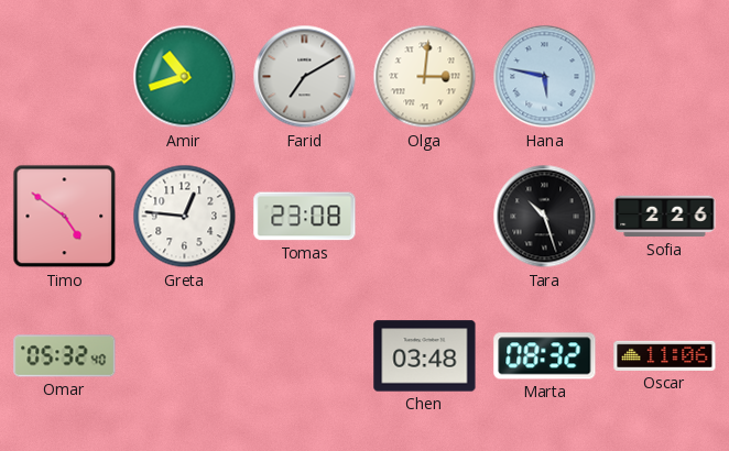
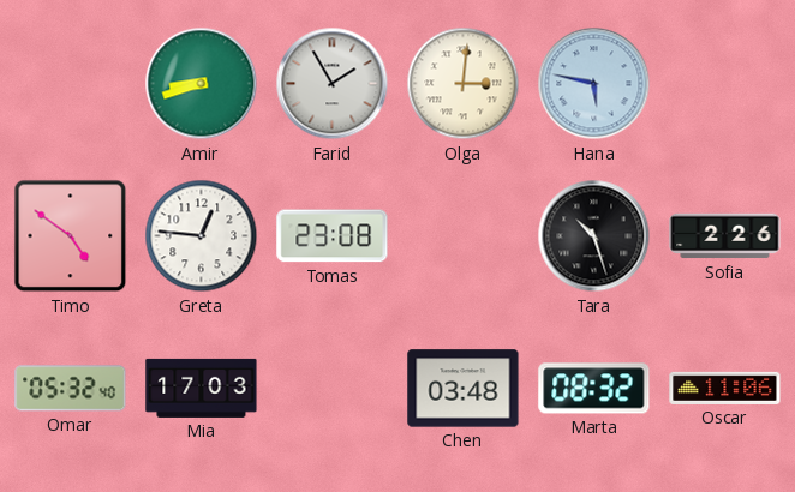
Amir: 10:42 -> 8:42 (202, 84)
Farid: 7:10 -> 1:55 (333, 84)
Mia: none -> 17:03 (202, 388)
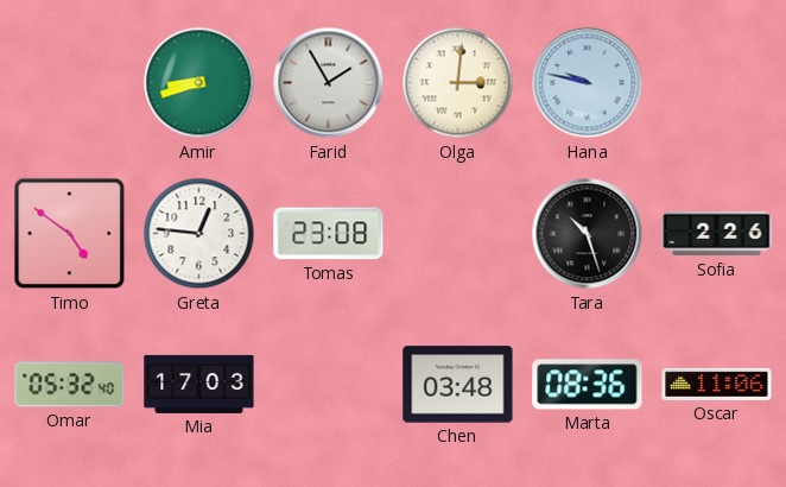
Hana: 5:47 -> 9:47 (588, 83)
Marta: 08:32 -> 08:36 (588, 385)
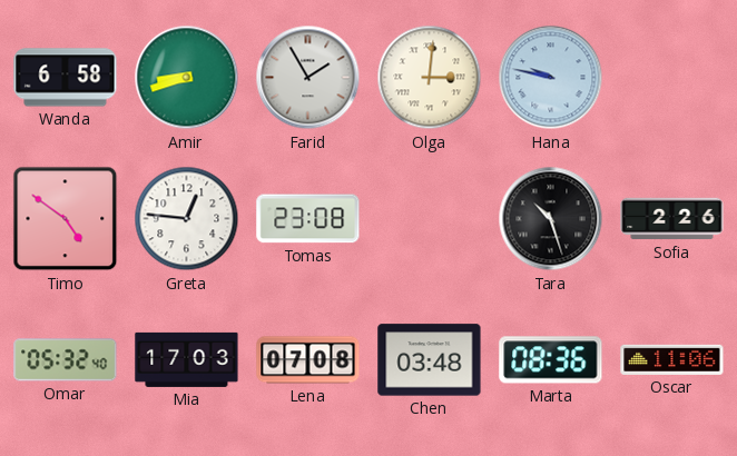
Wanda: none -> 6:58 (66, 78)
Lena: none -> 07:08 (308, 360)
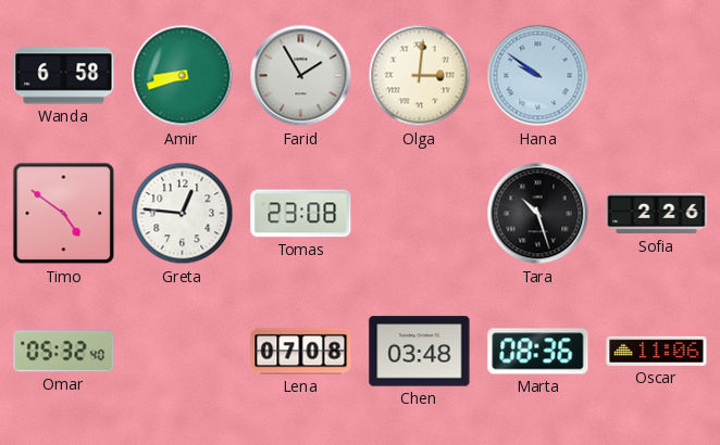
Hana: 9:47 -> 9:51 (538, 76)
Mia: 17:03 -> none (187, 359)
